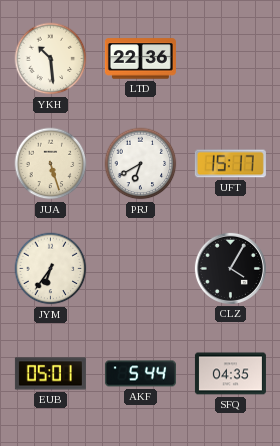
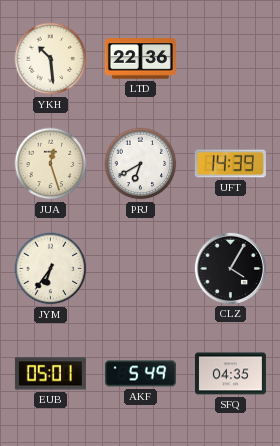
JUA: 5:27 -> 12:27 (51, 164)
UFT: 15:17 -> 14:39 (230, 164)
AKF: 5:44 -> 5:49 (140, 374)
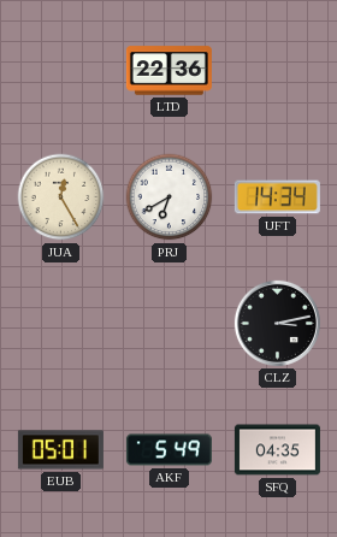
YKH: 10:29 -> none (51, 59)
JUA: 12:27 -> 12:25 (61, 197)
UFT: 14:39 -> 14:34 (277, 197)
JYM: 6:36 -> none (51, 269)
CLZ: 4:05 -> 3:13 (277, 323)
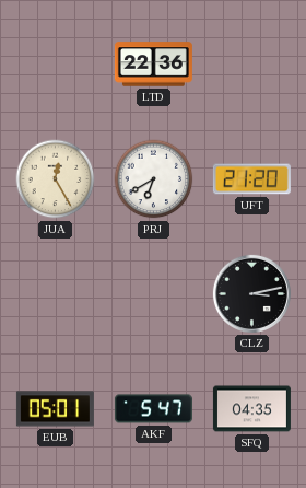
UFT: 14:34 -> 21:20 (251, 179)
AKF: 5:49 -> 5:47 (153, 409)
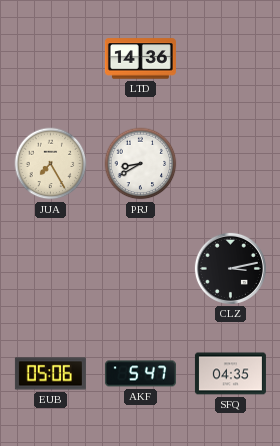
LTD: 22:36 -> 14:36 (140, 59)
JUA: 12:25 -> 7:25 (51, 164)
PRJ: 6:40 -> 8:40 (141, 164)
UFT: 21:20 -> none (251, 179)
EUB: 05:01 -> 05:06 (50, 374)
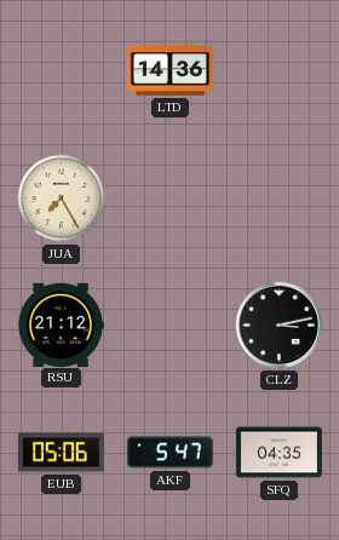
PRJ: 8:40 -> none (141, 164)
RSU: none -> 21:12 (61, 324)
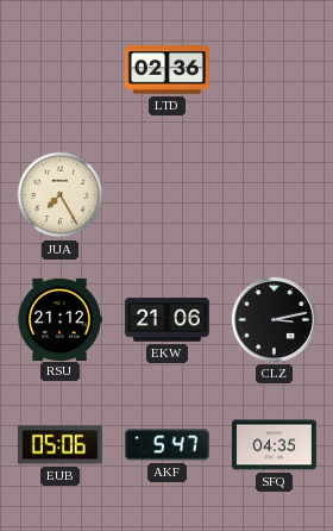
LTD: 14:36 -> 02:36 (166, 70)
EKW: none -> 21:06 (166, 320)
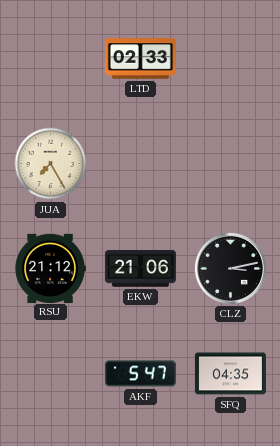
LTD: 02:36 -> 02:33 (140, 59)
EUB: 05:06 -> none (59, 445)
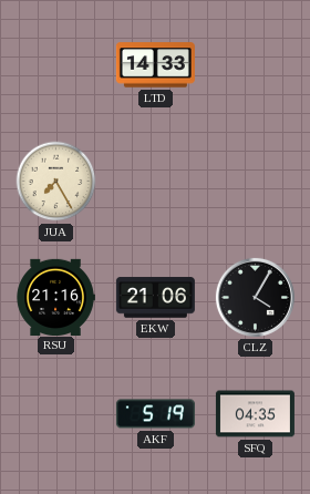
LTD: 02:33 -> 14:33 (155, 65)
RSU: 21:12 -> 21:16 (55, 297)
CLZ: 3:13 -> 4:05 (255, 297)
AKF: 5:47 -> 5:19 (155, 414)
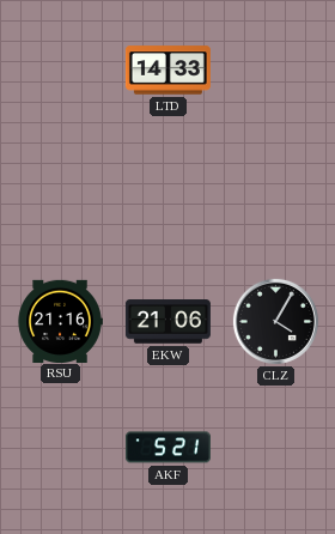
JUA: 7:25 -> none (56, 182)
AKF: 5:19 -> 5:21 (167, 448)
SFQ: 04:35 -> none (255, 414)
